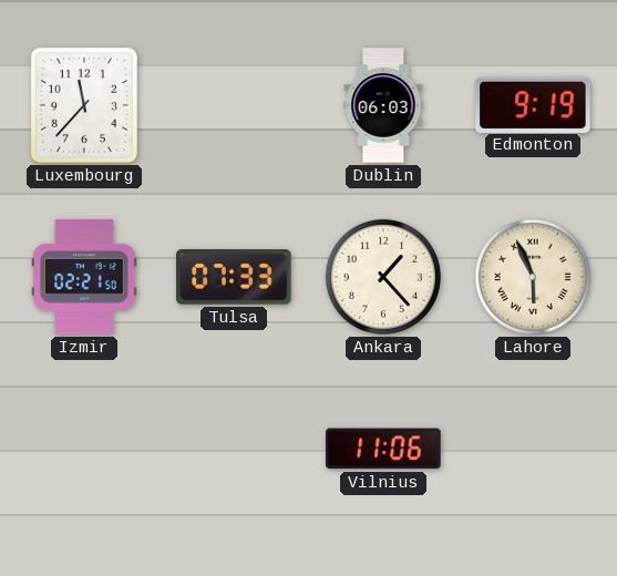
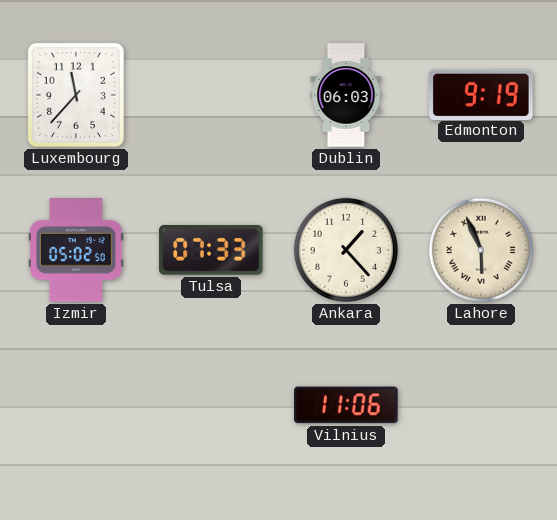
Izmir: 02:21 -> 05:02 (76, 250)
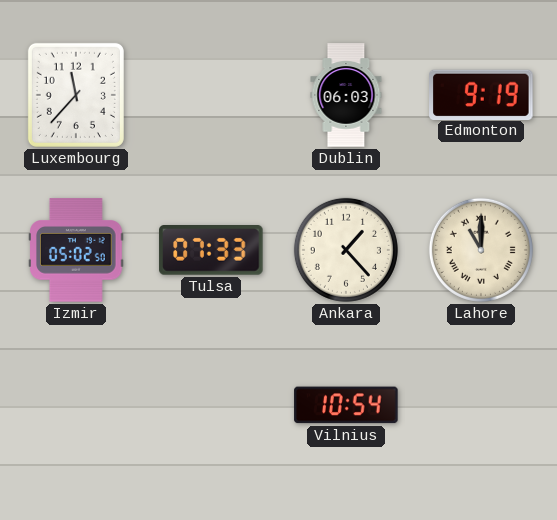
Lahore: 5:56 -> 11:00 (481, 250)
Vilnius: 11:06 -> 10:54 (346, 405)
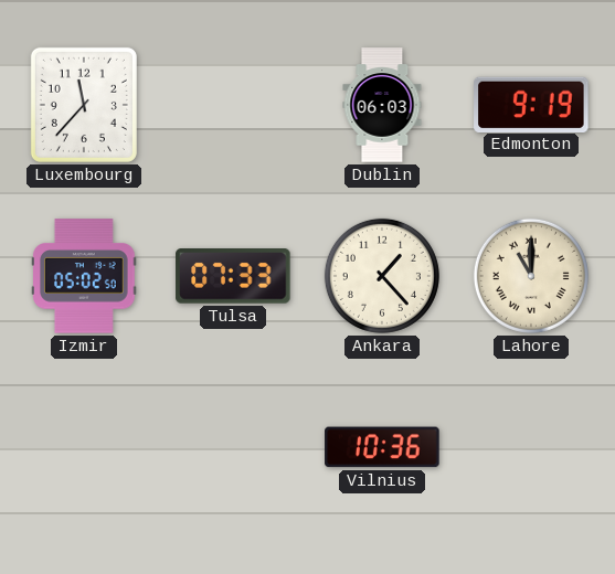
Vilnius: 10:54 -> 10:36 (382, 447)
